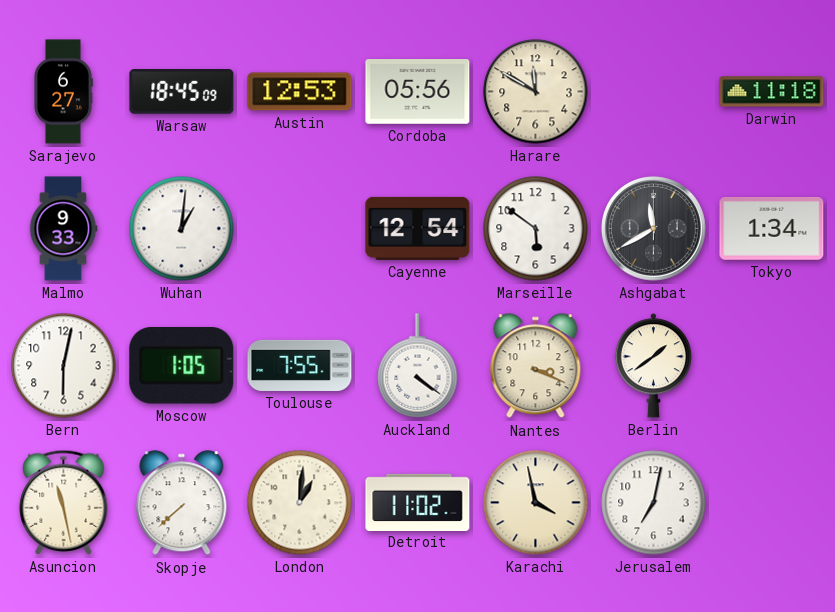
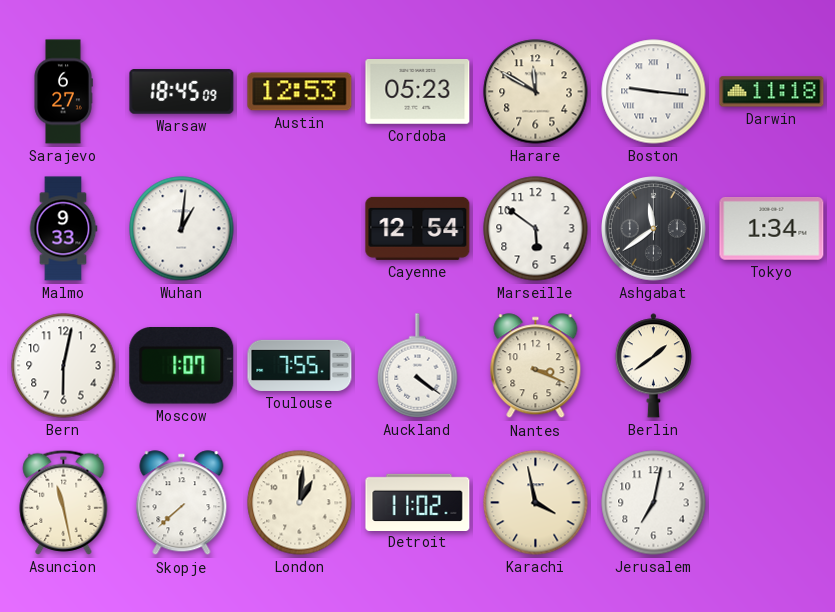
Cordoba: 05:56 -> 05:23 (418, 92)
Boston: none -> 9:16 (654, 92)
Ashgabat: 11:40 -> 11:39 (654, 229)
Moscow: 1:05 -> 1:07 (182, 366)
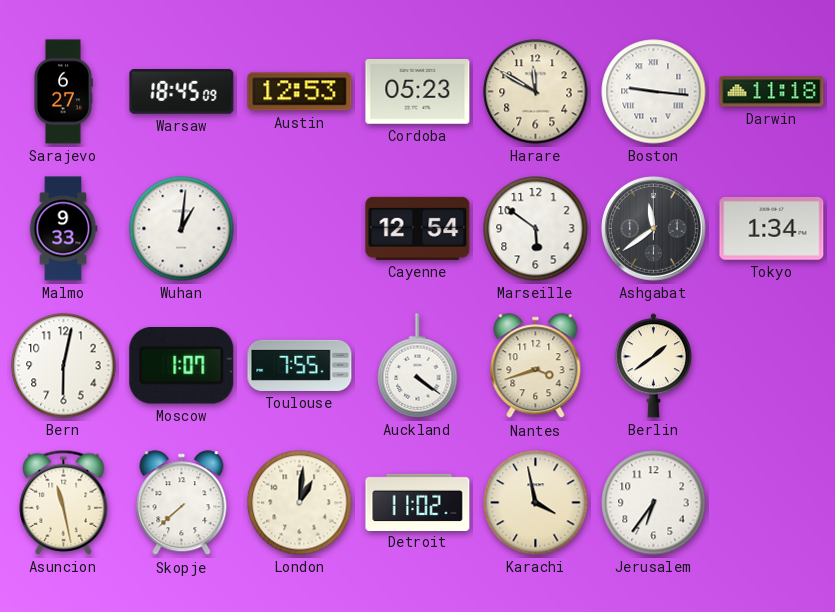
Nantes: 3:19 -> 3:42 (536, 366)
Jerusalem: 7:02 -> 6:36 (654, 503)
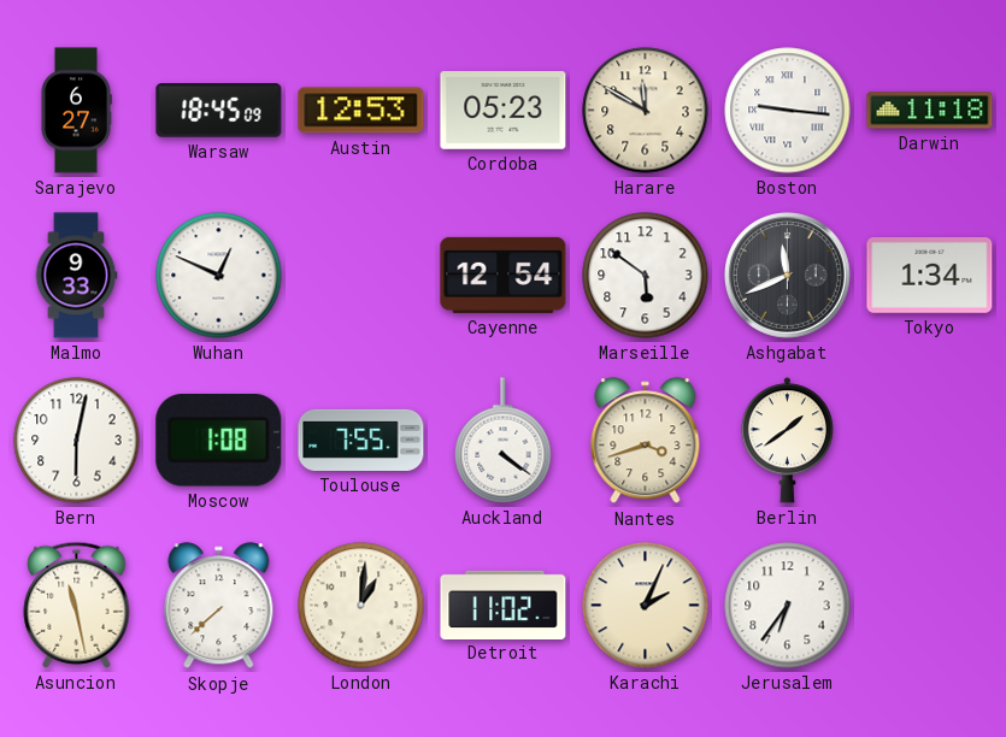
Wuhan: 1:01 -> 12:49 (219, 276)
Ashgabat: 11:39 -> 11:41 (788, 276)
Moscow: 1:07 -> 1:08 (219, 441)
Karachi: 3:58 -> 2:04 (646, 606)
